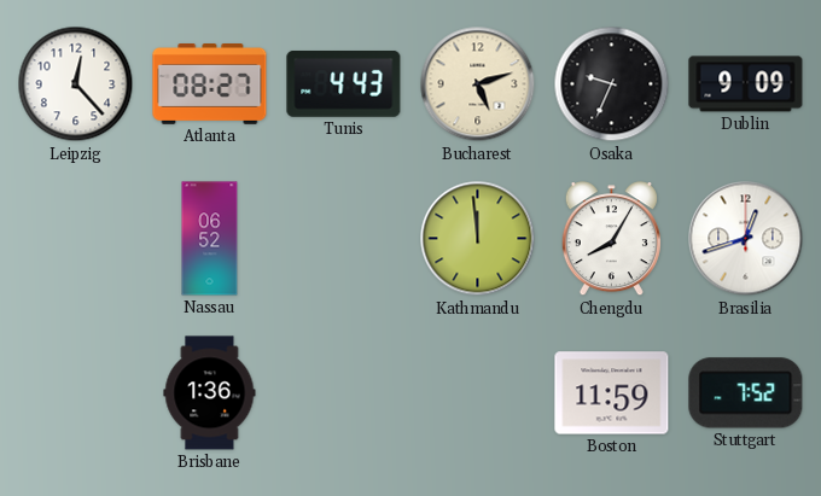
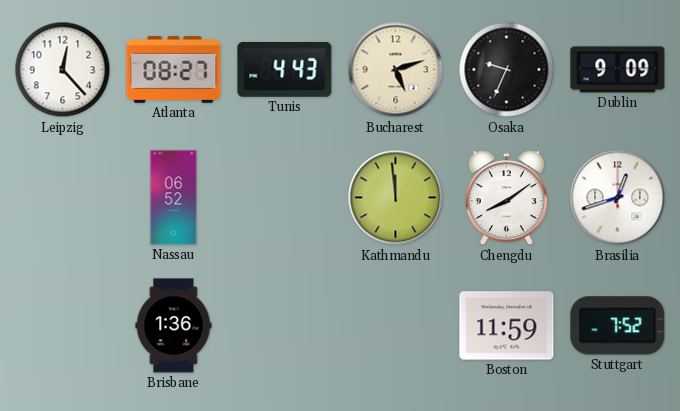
Chengdu: 8:05 -> 8:09 (506, 198)
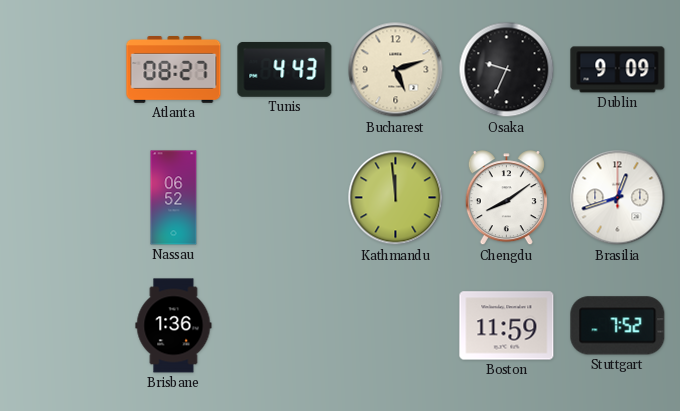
Leipzig: 12:23 -> none (63, 70)
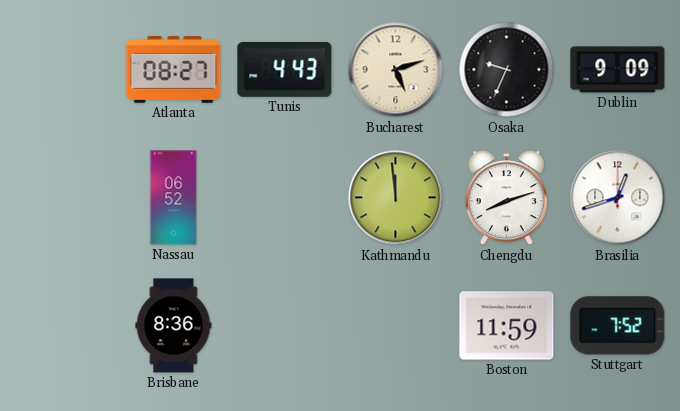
Chengdu: 8:09 -> 8:12 (506, 198)
Brisbane: 1:36 -> 8:36 (174, 326)
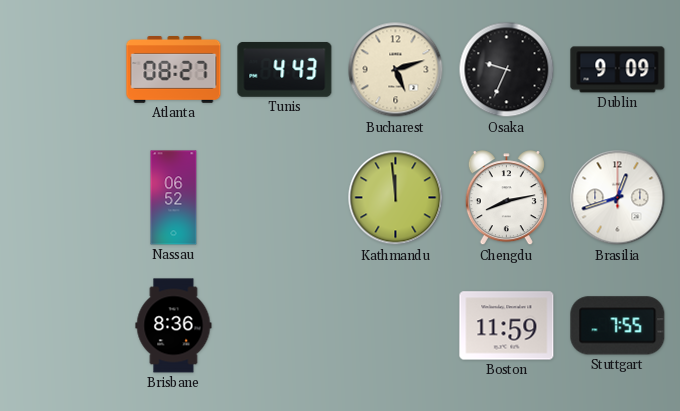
Chengdu: 8:12 -> 8:13 (506, 198)
Stuttgart: 7:52 -> 7:55 (618, 326)
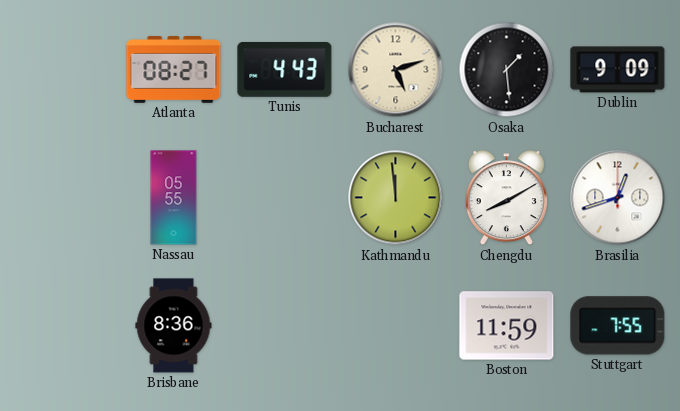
Osaka: 9:34 -> 1:29 (507, 70)
Nassau: 06:52 -> 05:55 (174, 198)
Chengdu: 8:13 -> 8:10 (506, 198)
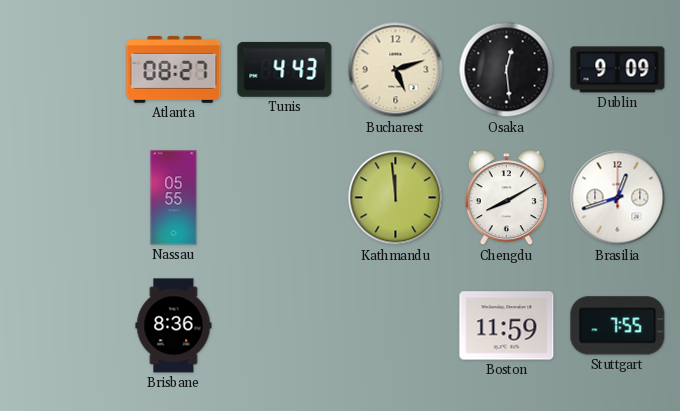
Osaka: 1:29 -> 12:29 (507, 70)
